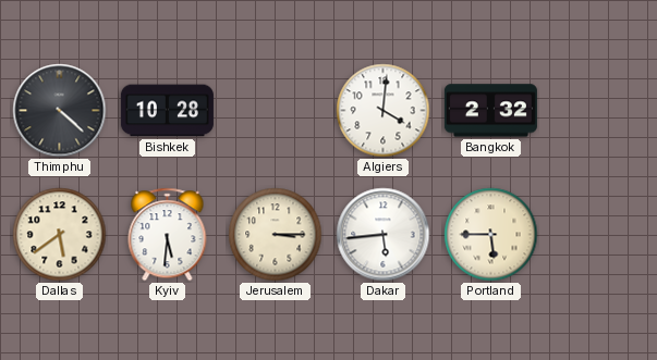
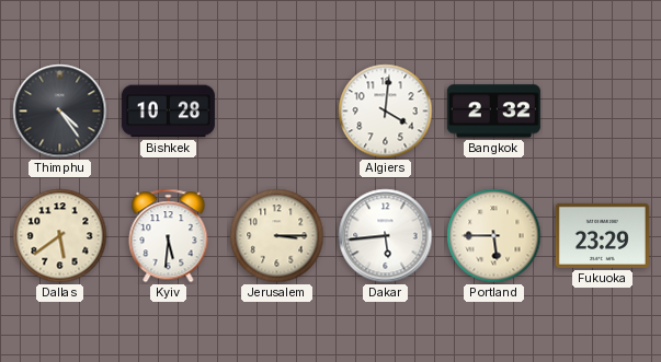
Thimphu: 4:22 -> 4:24 (60, 112)
Fukuoka: none -> 23:29 (602, 235)
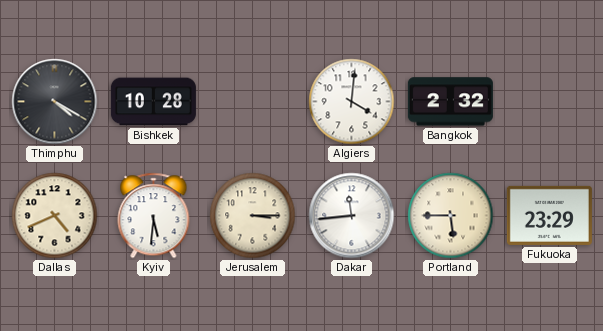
Thimphu: 4:24 -> 4:20 (55, 102)
Dallas: 5:39 -> 4:41 (55, 216)
Dakar: 5:44 -> 11:44 (352, 216)
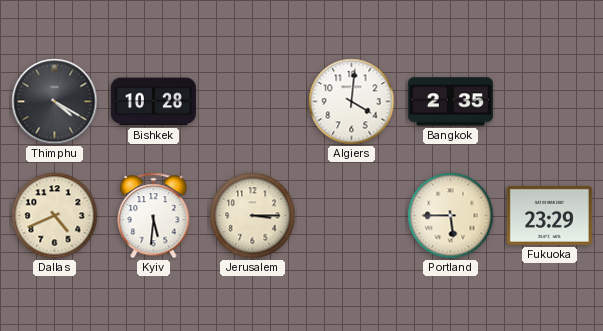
Bangkok: 2:32 -> 2:35 (450, 102)
Dakar: 11:44 -> none (352, 216)
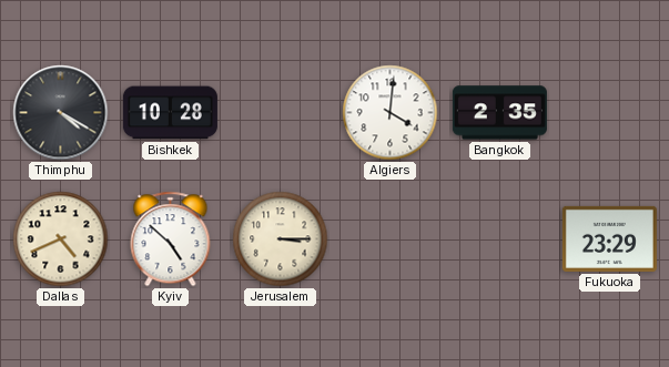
Kyiv: 5:31 -> 4:52 (171, 239)
Portland: 5:45 -> none (451, 216)
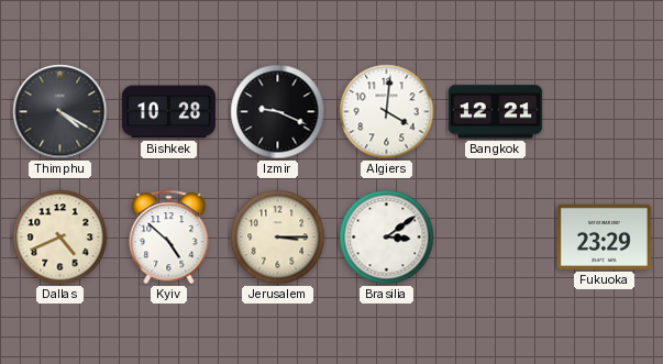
Izmir: none -> 9:19 (278, 112)
Bangkok: 2:35 -> 12:21 (495, 112)
Brasilia: none -> 3:09 (387, 238)
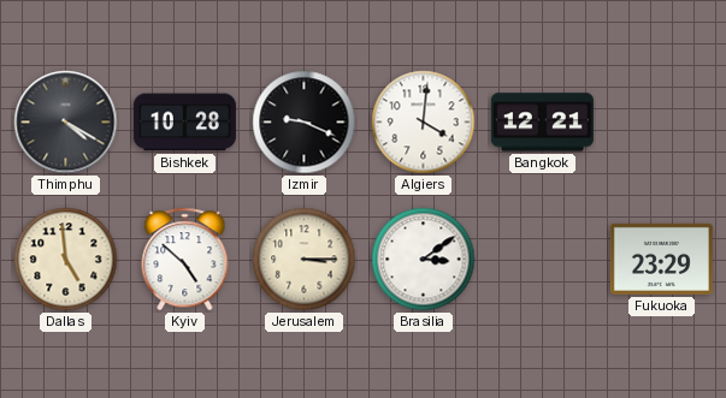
Dallas: 4:41 -> 4:59 (66, 260)
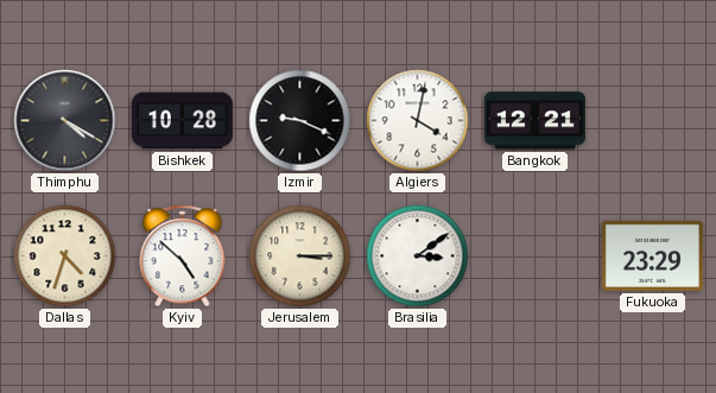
Algiers: 4:01 -> 4:02 (418, 121)
Dallas: 4:59 -> 4:33 (65, 256)
